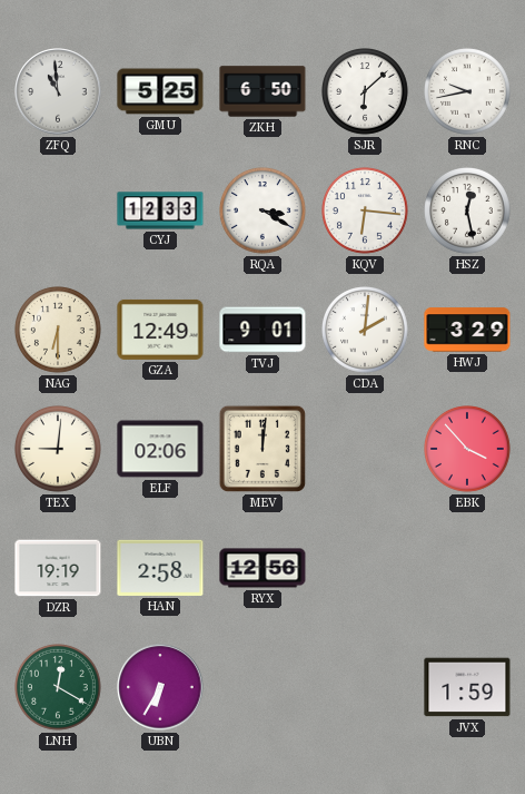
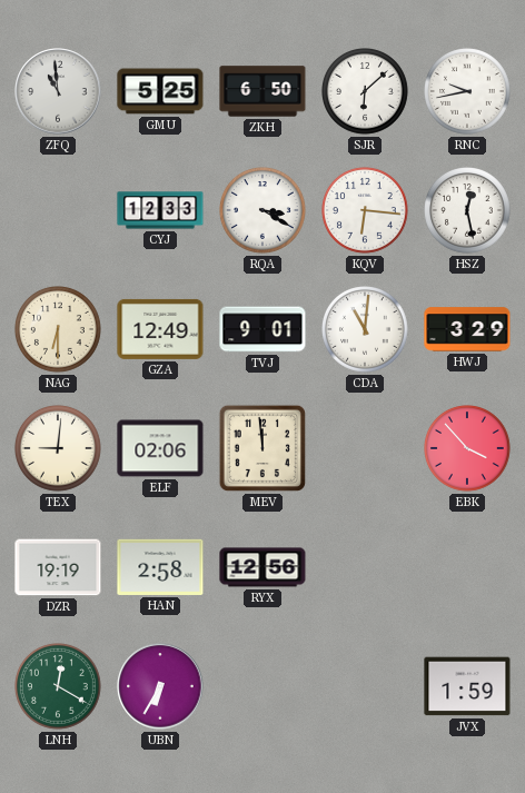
CDA: 2:01 -> 11:01 (366, 330)
MEV: 12:01 -> 11:59 (262, 448)
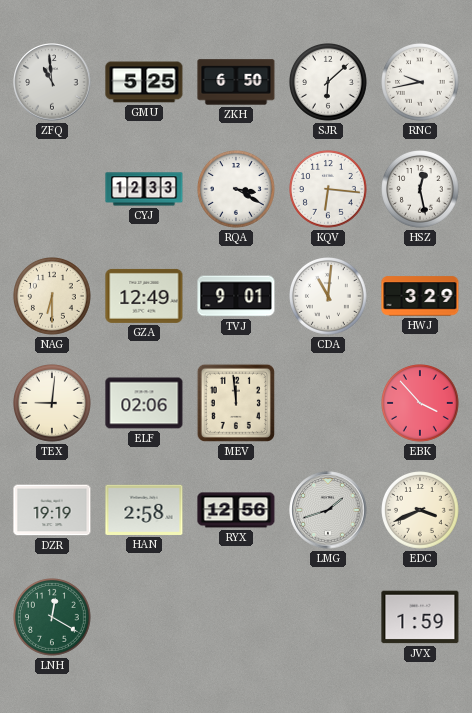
LMG: none -> 1:42 (328, 510)
EDC: none -> 3:41 (421, 511)
UBN: 6:35 -> none (160, 686)
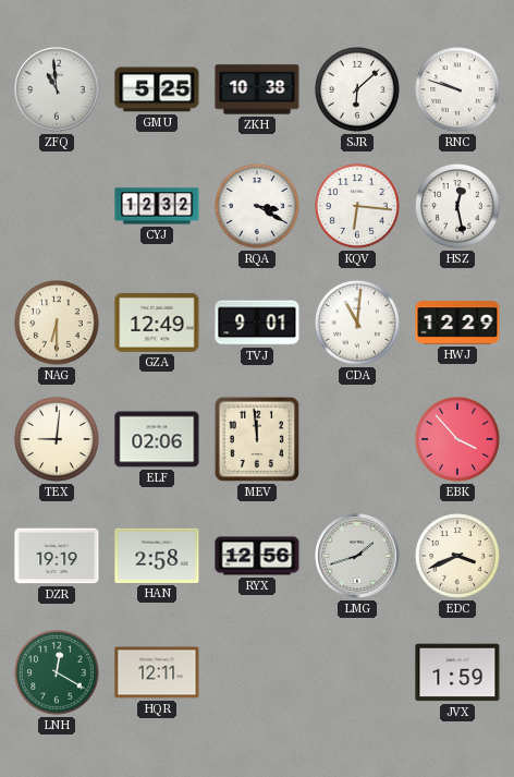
ZKH: 6:50 -> 10:38 (257, 89)
RNC: 9:43 -> 9:48 (458, 90)
CYJ: 12:33 -> 12:32 (157, 206)
HWJ: 3:29 -> 12:29 (457, 323)
HQR: none -> 12:11 (157, 672)
